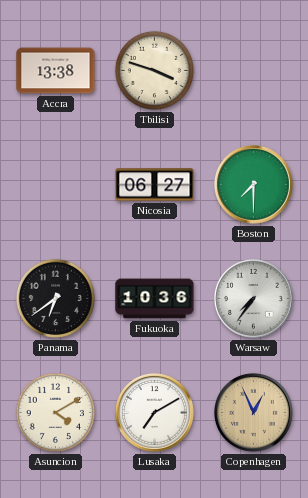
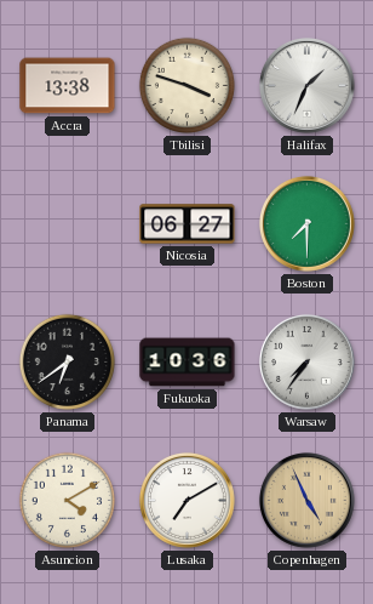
Halifax: none -> 1:34 (306, 85)
Copenhagen: 12:56 -> 4:56 (306, 500)
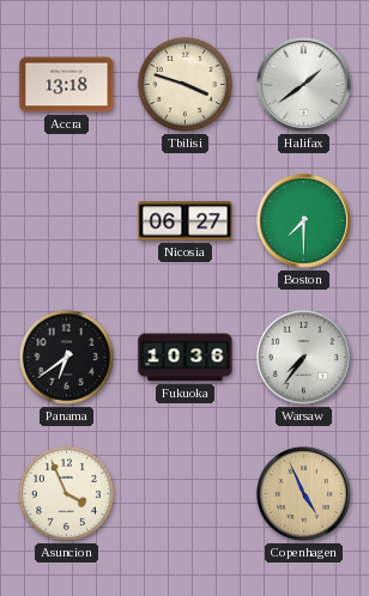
Accra: 13:38 -> 13:18 (67, 85)
Halifax: 1:34 -> 1:39 (303, 84)
Asuncion: 4:10 -> 3:56 (66, 493)
Lusaka: 7:10 -> none (187, 500)
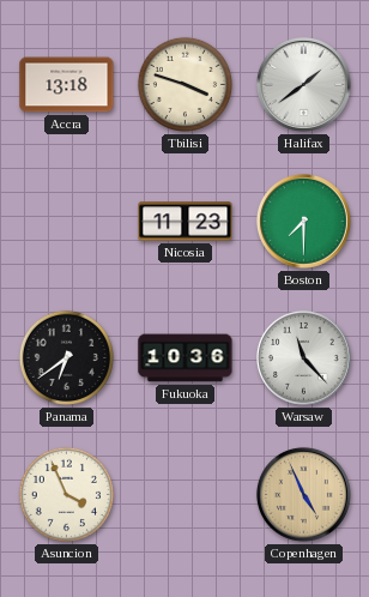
Nicosia: 06:27 -> 11:23 (186, 222)
Warsaw: 7:36 -> 11:23 (303, 357)
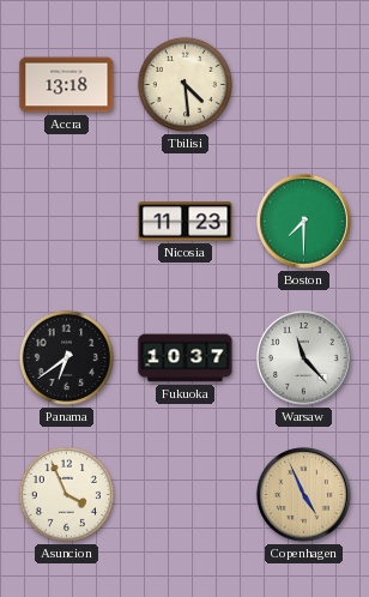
Tbilisi: 3:48 -> 4:29 (184, 84)
Halifax: 1:39 -> none (303, 84)
Fukuoka: 10:36 -> 10:37 (186, 358)
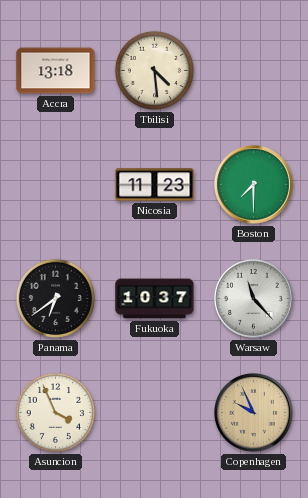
Copenhagen: 4:56 -> 9:56 (253, 412)
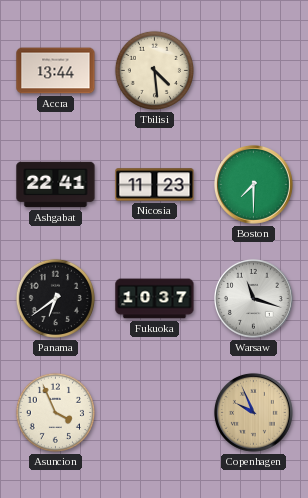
Accra: 13:18 -> 13:44 (56, 71)
Ashgabat: none -> 22:41 (56, 185)
Warsaw: 11:23 -> 11:18 (253, 298)
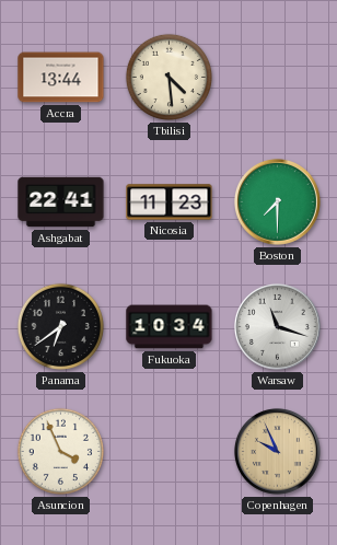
Fukuoka: 10:37 -> 10:34 (170, 327)
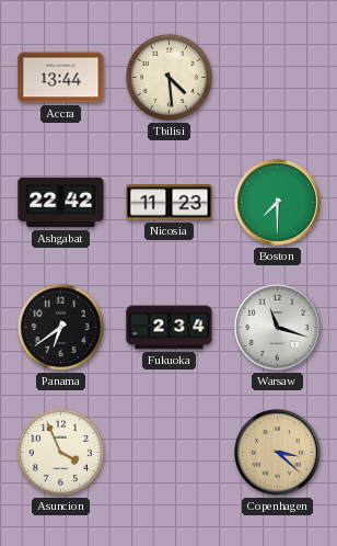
Ashgabat: 22:41 -> 22:42 (61, 203)
Fukuoka: 10:34 -> 2:34 (170, 328)
Copenhagen: 9:56 -> 3:22 (277, 452)
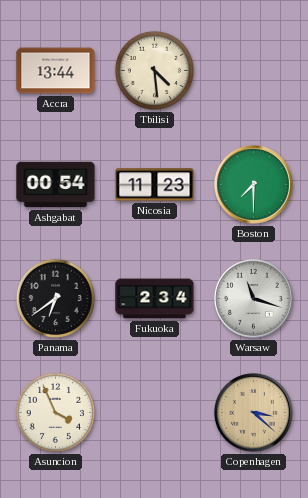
Ashgabat: 22:42 -> 00:54 (56, 185)
